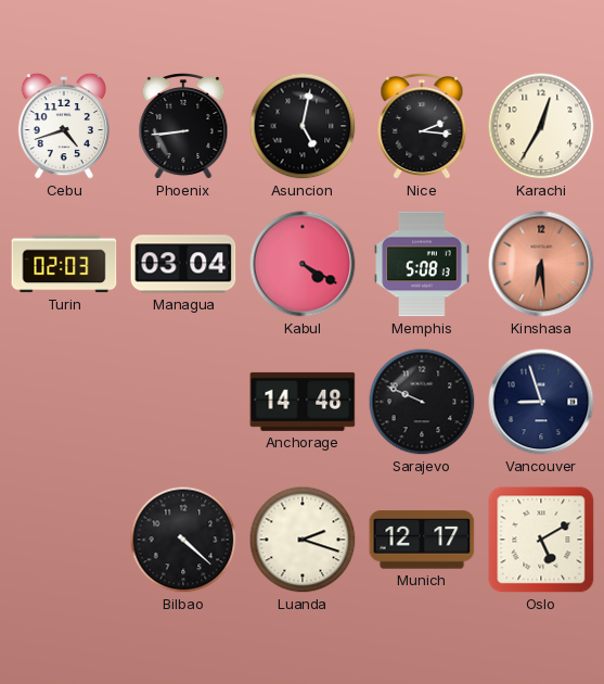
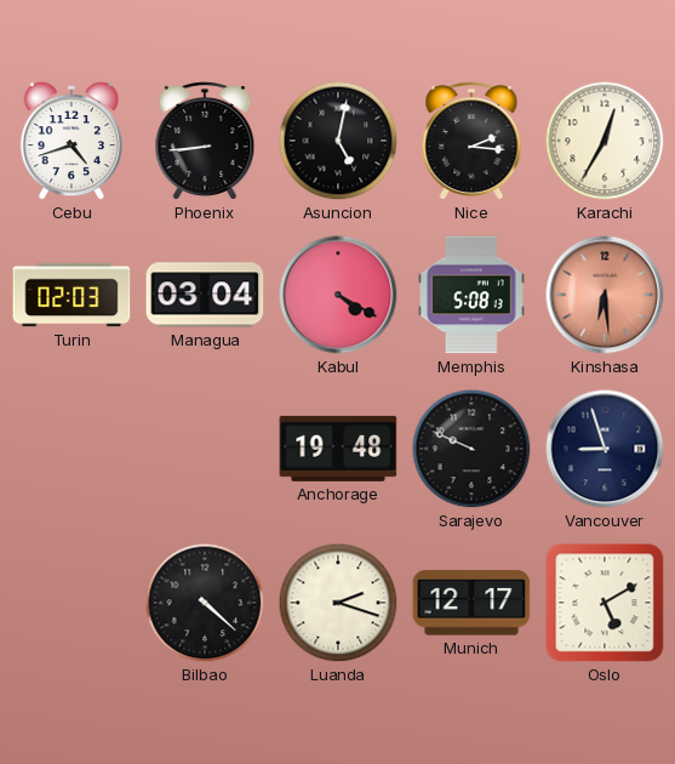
Anchorage: 14:48 -> 19:48 (338, 449)
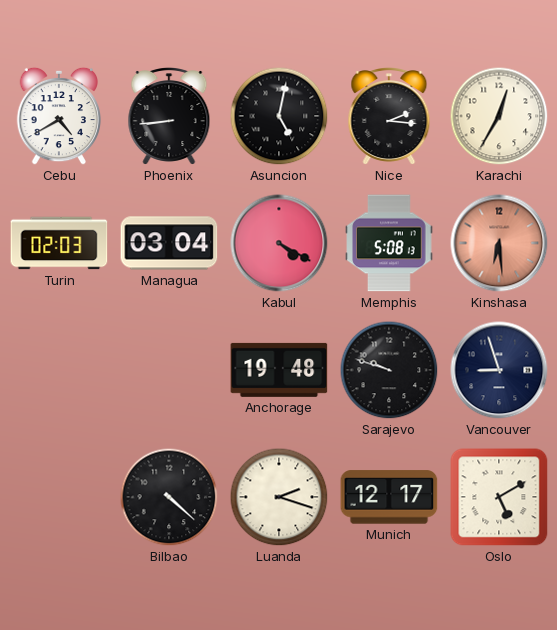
Cebu: 4:42 -> 4:40 (59, 116)
Sarajevo: 9:49 -> 9:48 (389, 370)
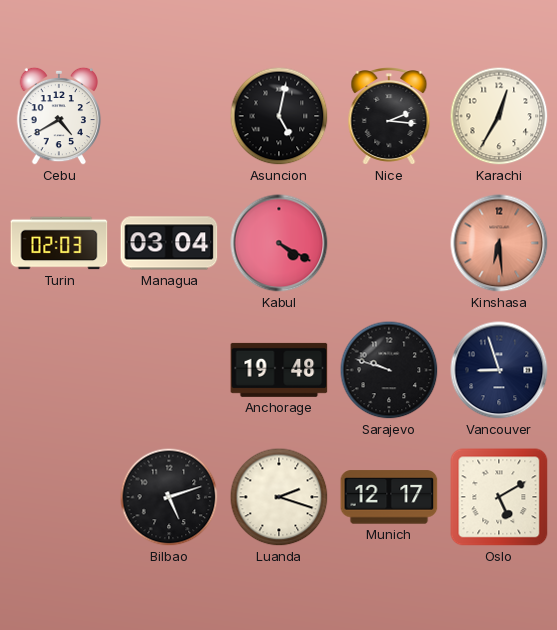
Phoenix: 8:44 -> none (169, 117)
Memphis: 5:08 -> none (389, 243)
Bilbao: 4:22 -> 5:12 (169, 497)
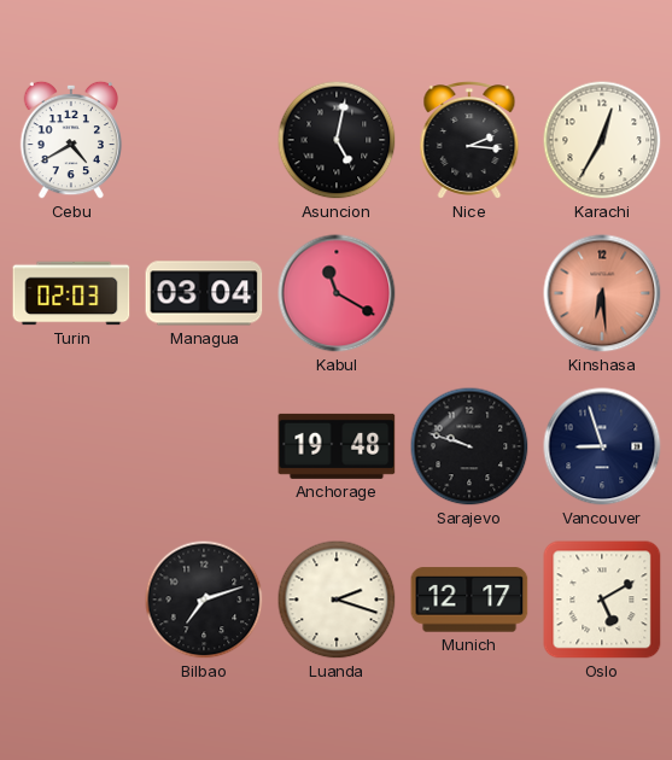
Kabul: 4:20 -> 11:20 (337, 293)
Bilbao: 5:12 -> 7:12 (204, 600)
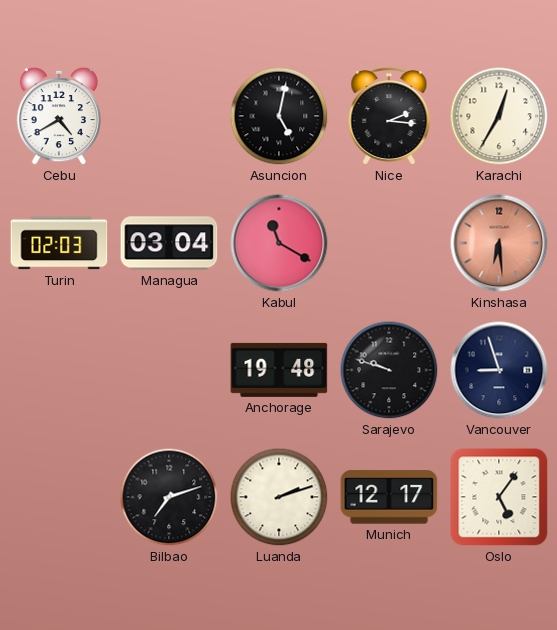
Luanda: 2:18 -> 2:12 (279, 497)
Oslo: 5:10 -> 5:06 (499, 497)
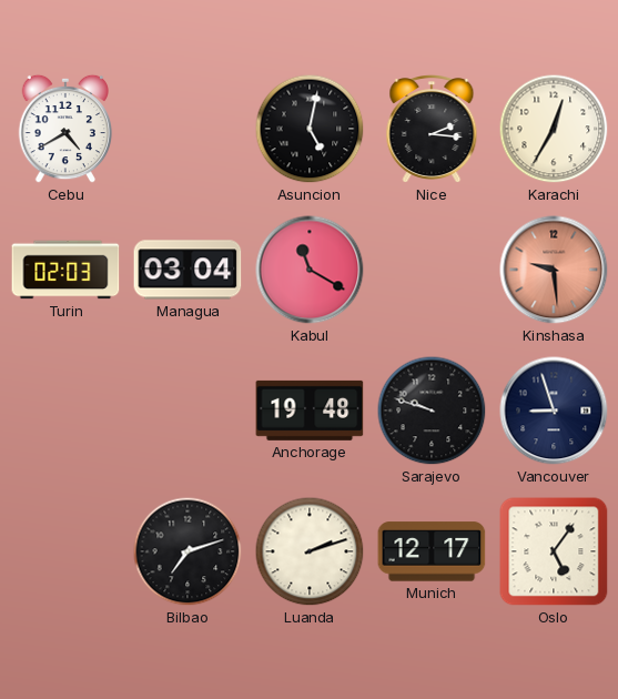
Kinshasa: 6:29 -> 9:29 (554, 270)
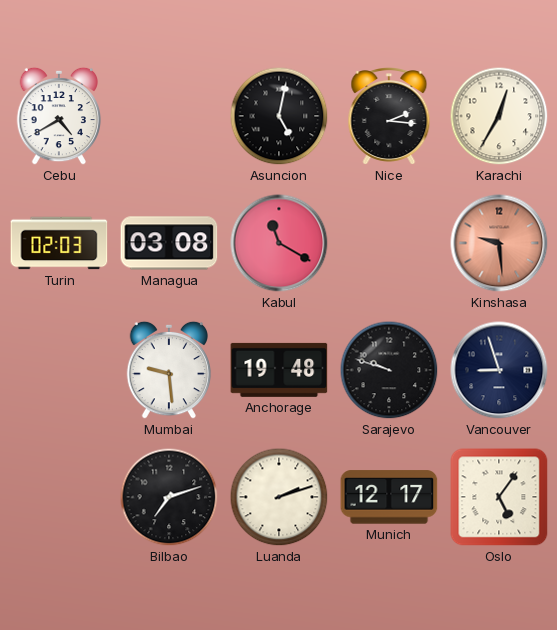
Managua: 03:04 -> 03:08 (169, 243)
Mumbai: none -> 9:29 (169, 370)
